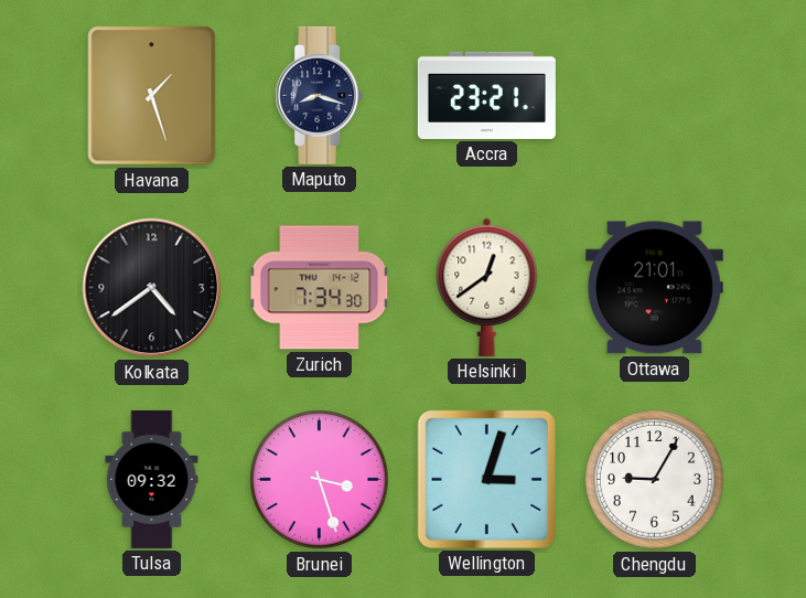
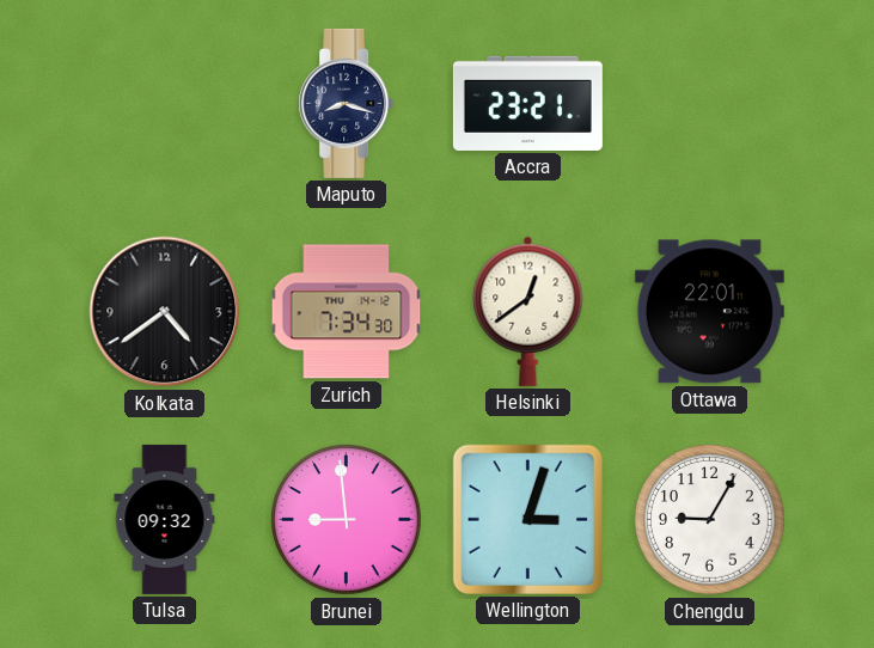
Havana: 1:27 -> none (152, 96)
Ottawa: 21:01 -> 22:01 (709, 312)
Brunei: 3:27 -> 8:59 (347, 520)
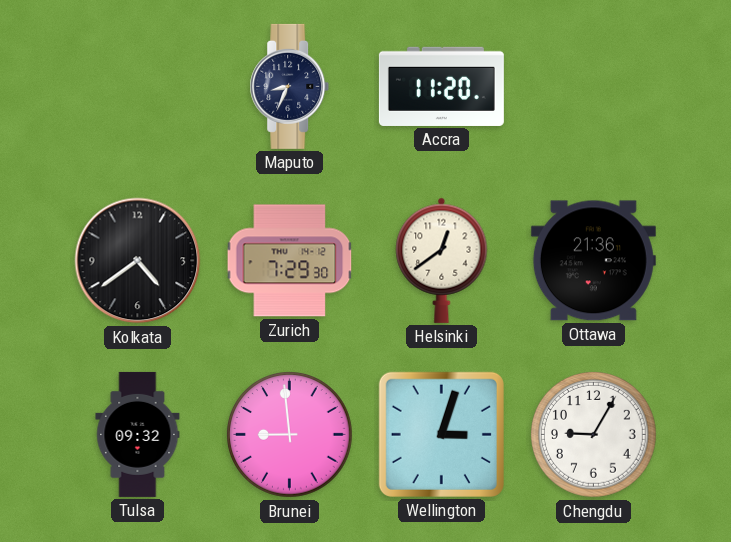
Maputo: 8:18 -> 8:34 (290, 86)
Accra: 23:21 -> 11:20 (441, 86)
Zurich: 7:34 -> 7:29 (290, 261)
Ottawa: 22:01 -> 21:36 (593, 261)
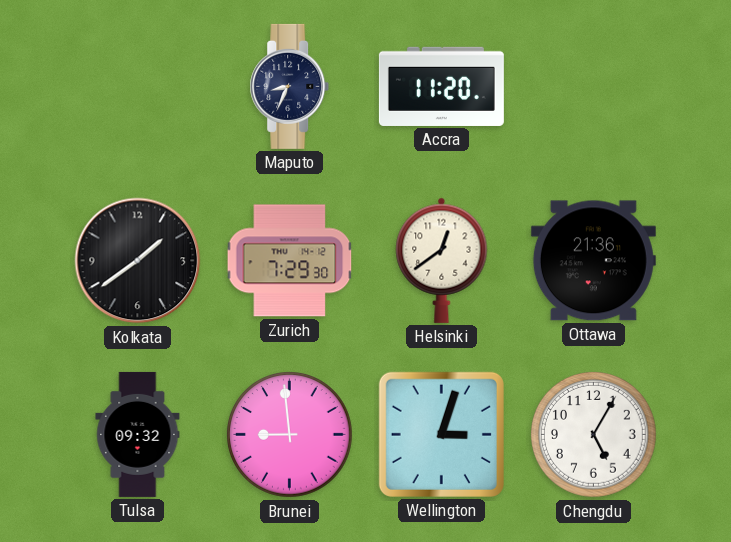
Kolkata: 4:39 -> 1:39 (138, 261)
Chengdu: 9:05 -> 5:05 (594, 435)
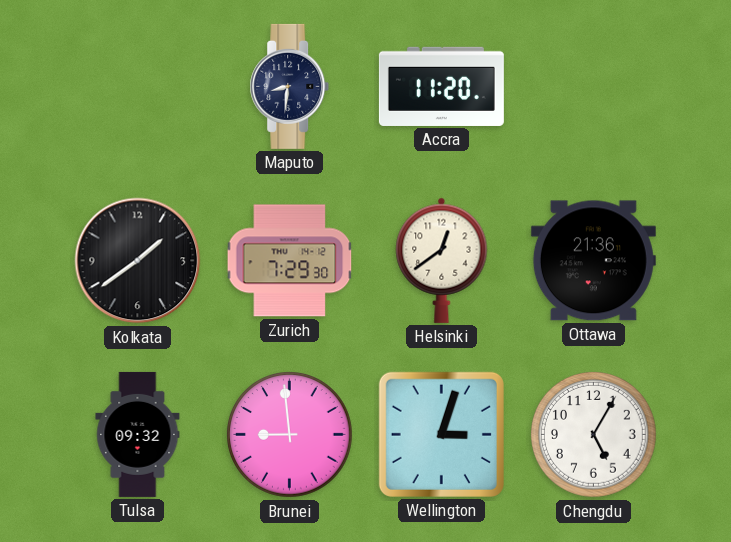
Maputo: 8:34 -> 8:31 (290, 86)
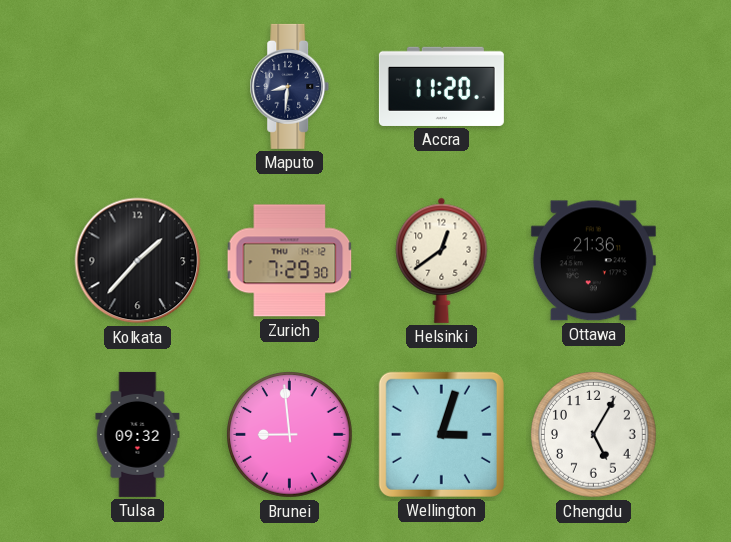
Kolkata: 1:39 -> 1:37 (138, 261)
